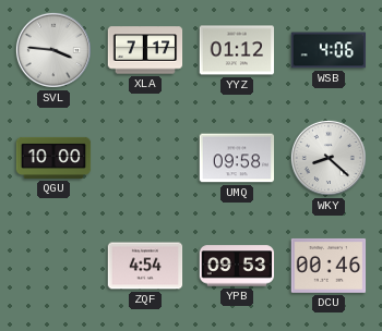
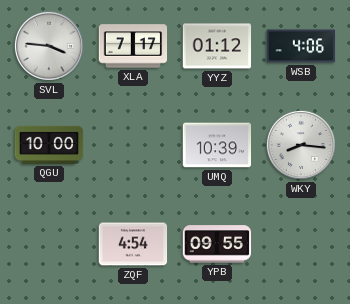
UMQ: 09:58 -> 10:39 (217, 145)
WKY: 8:22 -> 8:16 (301, 145)
YPB: 09:53 -> 09:55 (217, 244)
DCU: 00:46 -> none (329, 266)
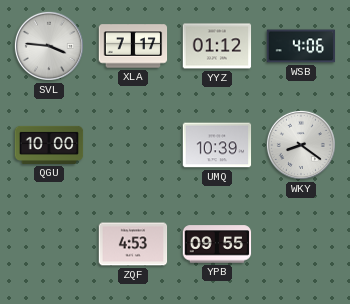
WKY: 8:16 -> 8:21 (301, 145)
ZQF: 4:54 -> 4:53 (133, 244)
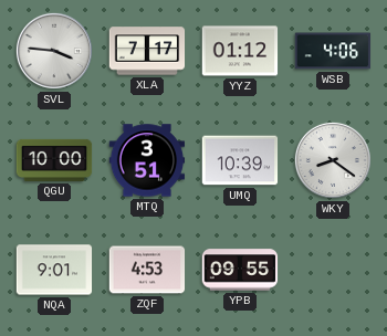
MTQ: none -> 3:51 (147, 160)
NQA: none -> 9:01 (54, 270)
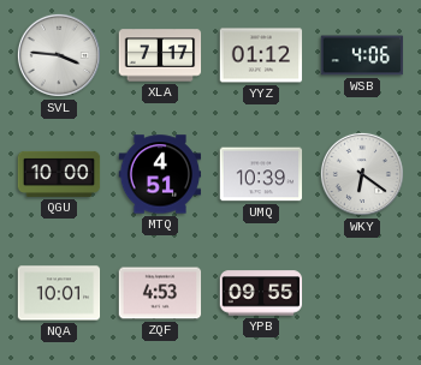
MTQ: 3:51 -> 4:51 (160, 174)
WKY: 8:21 -> 6:21 (362, 174)
NQA: 9:01 -> 10:01 (59, 293)
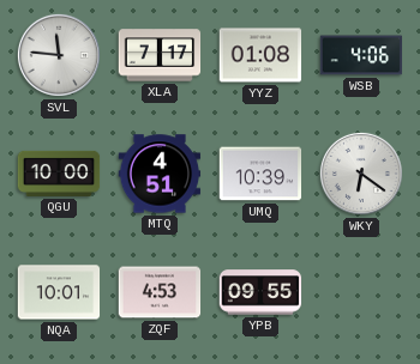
SVL: 3:46 -> 11:46 (59, 55)
YYZ: 01:12 -> 01:08 (260, 55)
